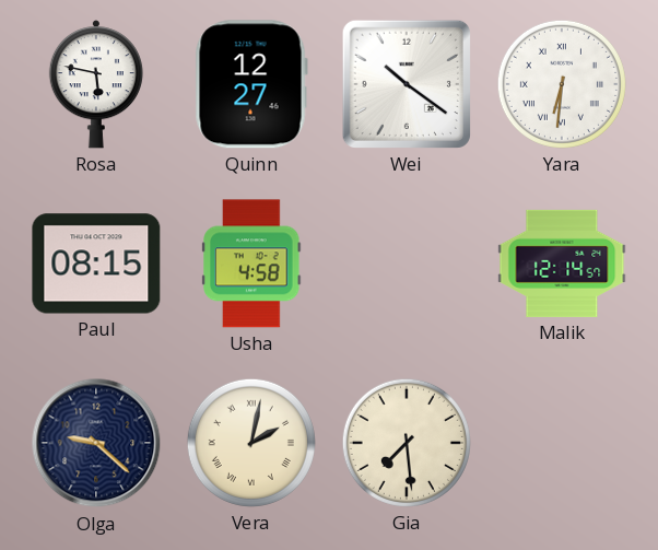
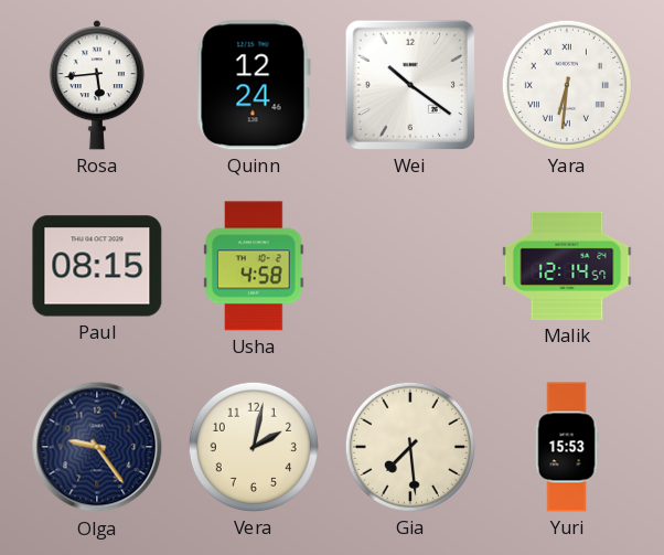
Rosa: 5:47 -> 5:44 (97, 85)
Quinn: 12:27 -> 12:24 (254, 85)
Olga: 9:22 -> 9:24 (97, 447)
Vera numerals: Roman -> Arabic (254, 447)
Yuri: none -> 15:53 (567, 447)
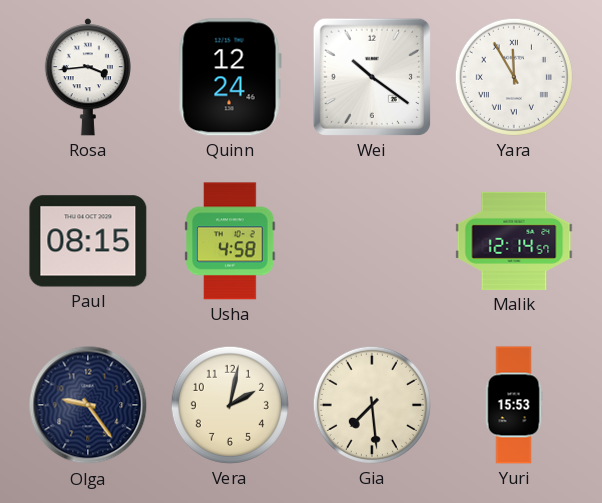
Rosa: 5:44 -> 3:44 (88, 77)
Yara: 6:31 -> 11:55 (514, 77)
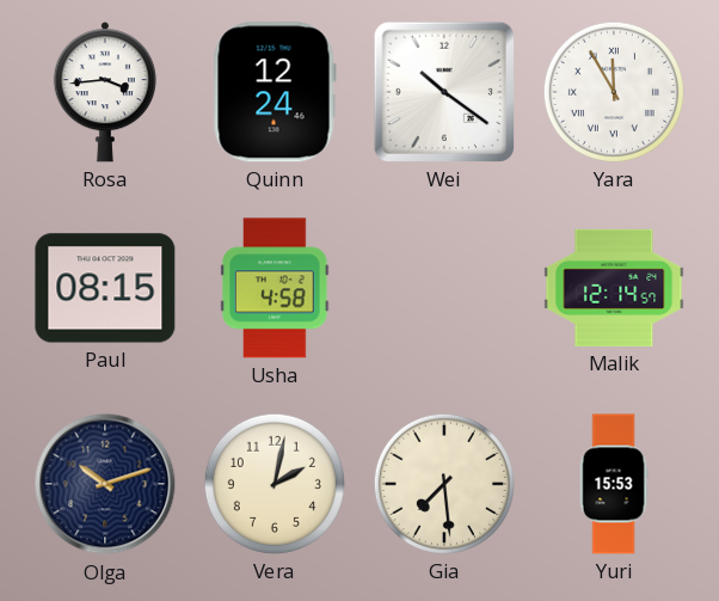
Olga: 9:24 -> 10:12 (105, 484)
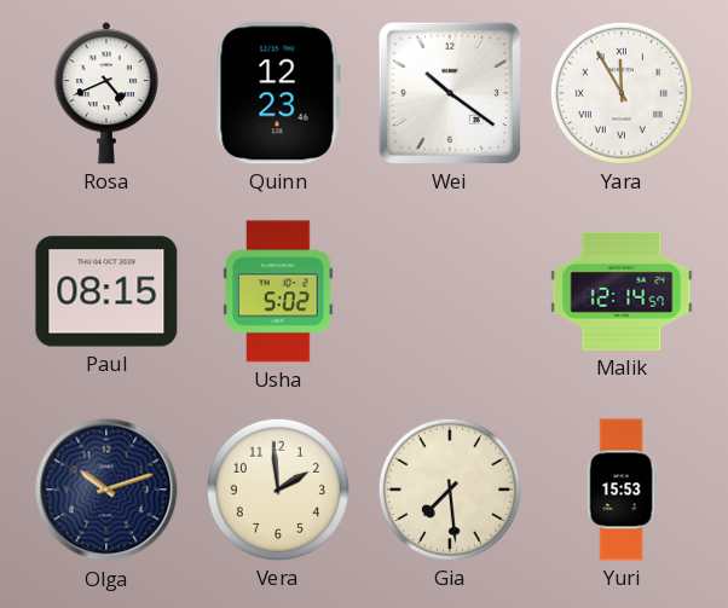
Rosa: 3:44 -> 4:41 (106, 93)
Quinn: 12:24 -> 12:23 (278, 93)
Usha: 4:58 -> 5:02 (278, 291)
Vera: 2:02 -> 1:59 (278, 490)
